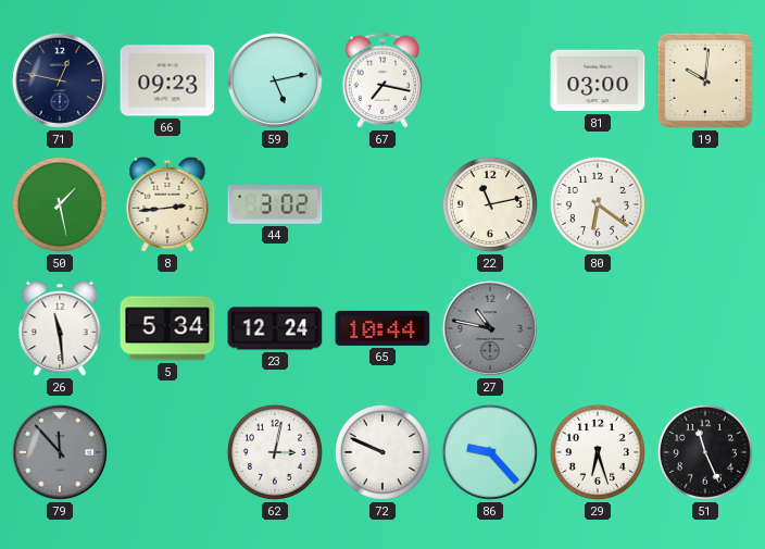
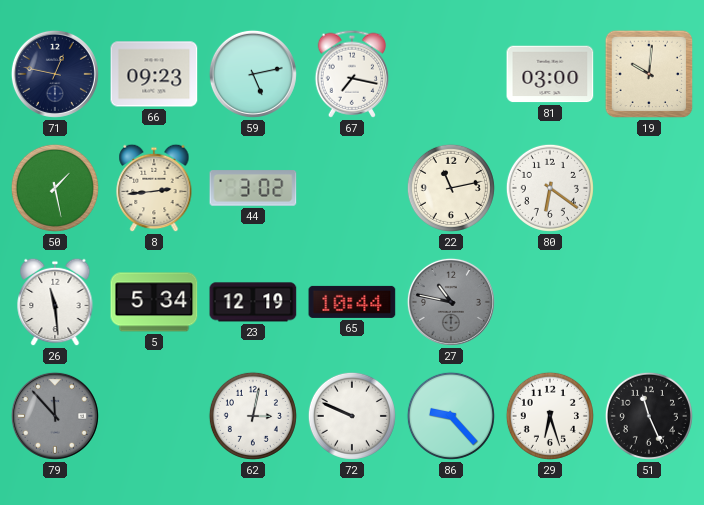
23: 12:24 -> 12:19 (253, 302)
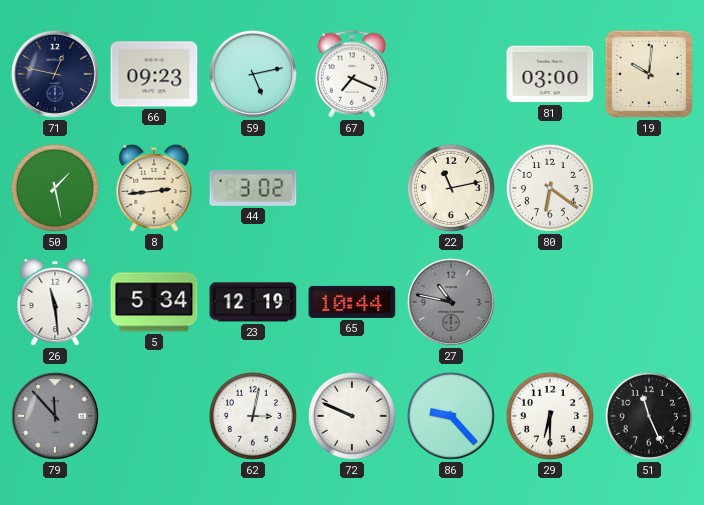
67: 7:17 -> 7:19 (352, 74)
29: 6:27 -> 6:30 (550, 416)
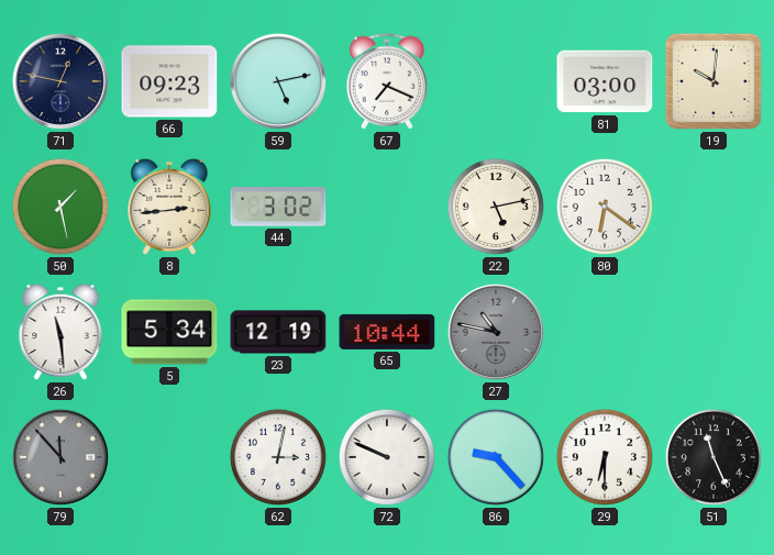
22: 11:13 -> 5:13 (496, 207)
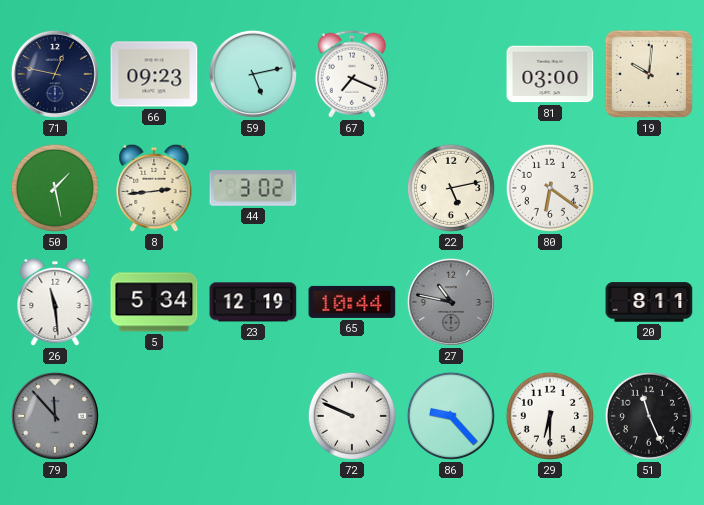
20: none -> 8:11 (649, 302)
62: 3:02 -> none (278, 457)
